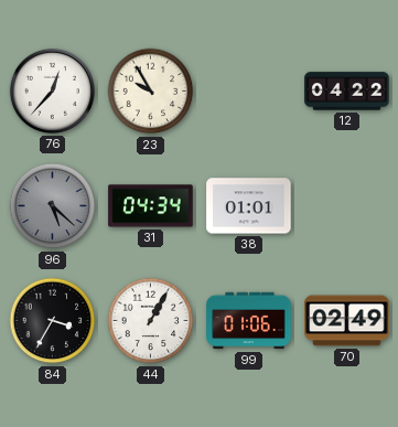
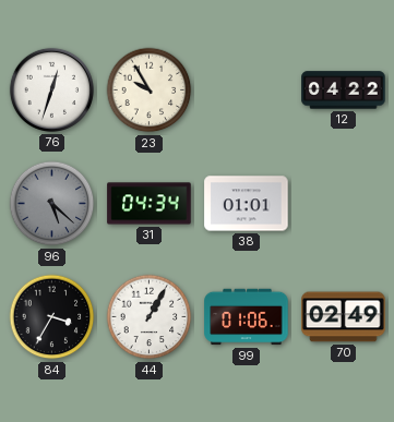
76: 12:37 -> 12:33 (51, 89)
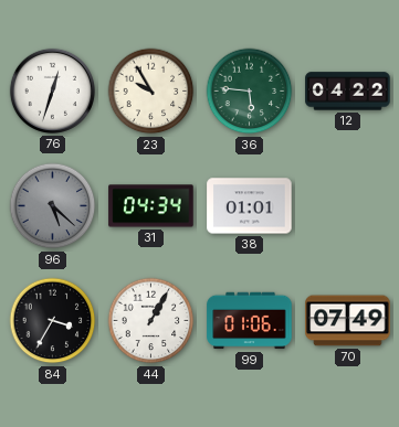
36: none -> 5:46 (250, 92)
70: 02:49 -> 07:49 (348, 321)
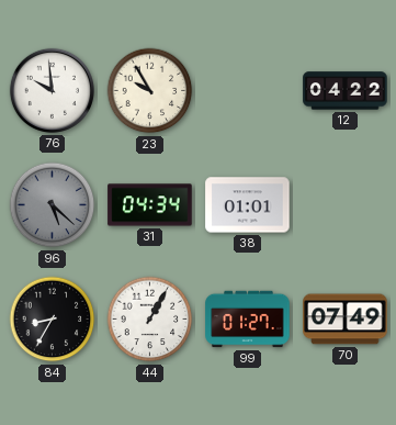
76: 12:33 -> 9:59 (52, 90)
36: 5:46 -> none (250, 92)
84: 3:35 -> 8:35 (53, 320)
99: 01:06 -> 01:27 (248, 320)
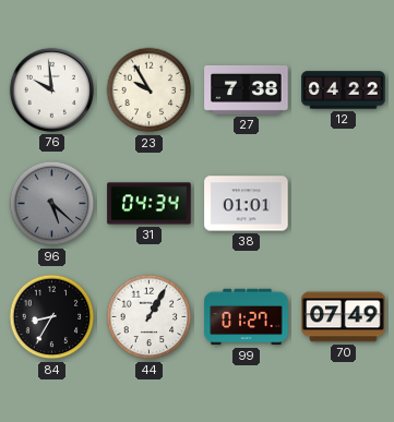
27: none -> 7:38 (247, 89)
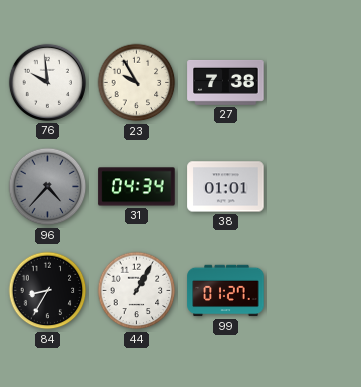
12: 04:22 -> none (344, 91)
96: 5:22 -> 4:37 (48, 187)
70: 07:49 -> none (344, 317)
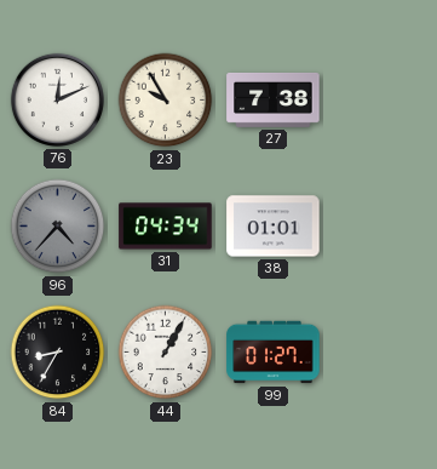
76: 9:59 -> 12:11 (57, 99)
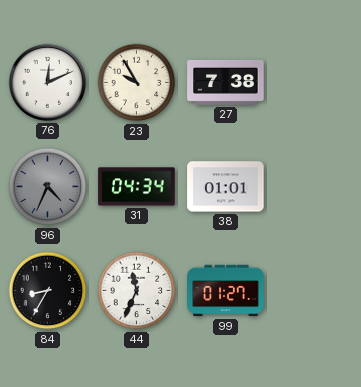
96: 4:37 -> 4:34 (48, 187)
44: 1:05 -> 11:34 (137, 291)
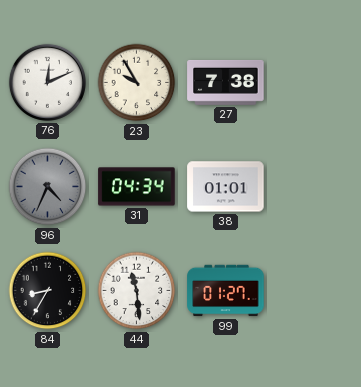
44: 11:34 -> 11:29 (137, 291)
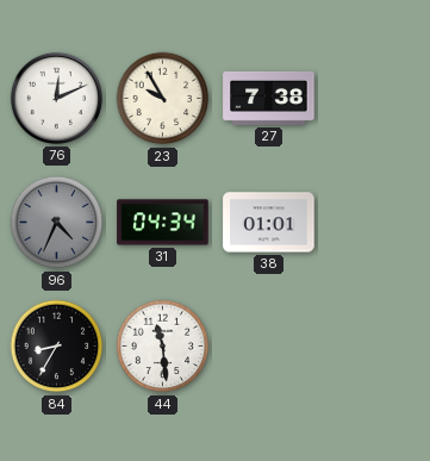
99: 01:27 -> none (226, 291)
